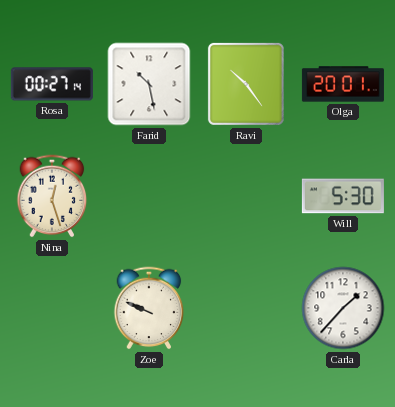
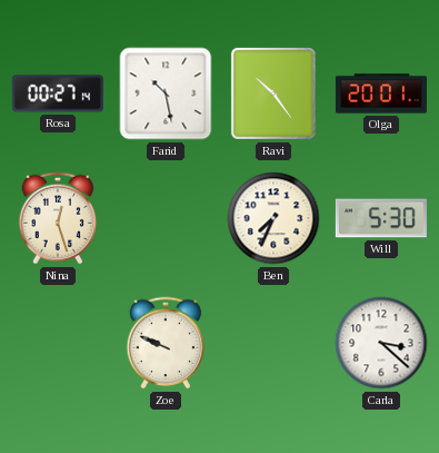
Ben: none -> 7:34 (273, 218)
Carla: 1:37 -> 3:22 (381, 343)
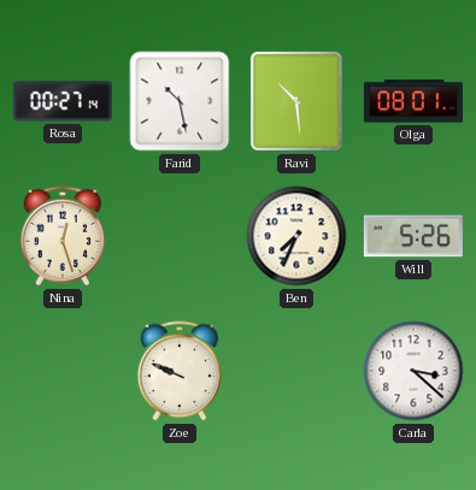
Ravi: 10:24 -> 10:29 (296, 101)
Olga: 20:01 -> 08:01 (413, 101)
Will: 5:30 -> 5:26 (413, 236)
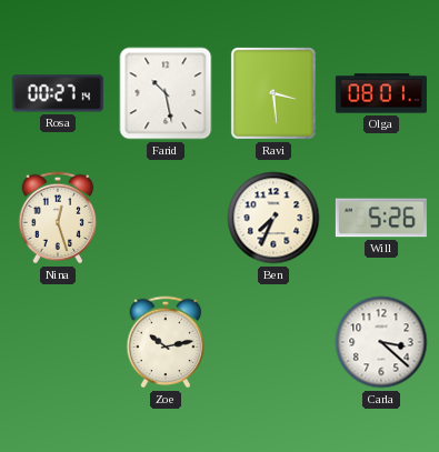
Ravi: 10:29 -> 3:29 (273, 93)
Zoe: 9:49 -> 10:13 (166, 342)
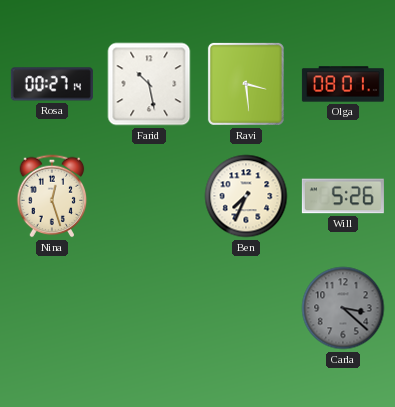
Zoe: 10:13 -> none (166, 342)
Carla dial: white -> grey (343, 308)
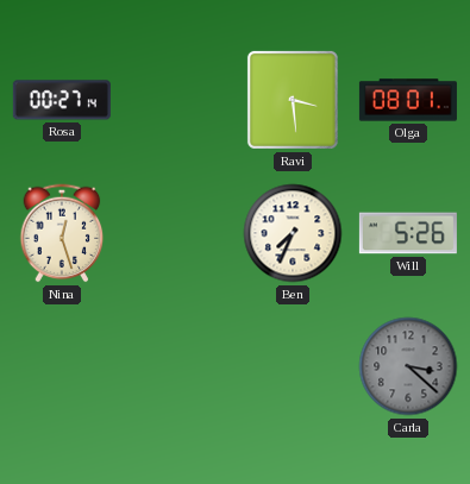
Farid: 10:28 -> none (149, 84)
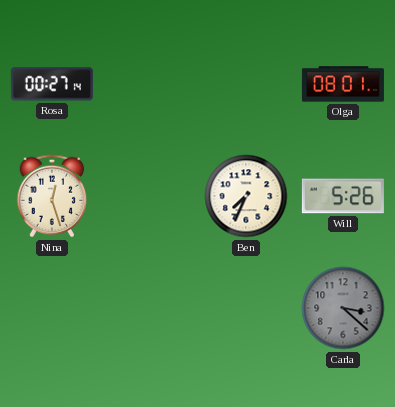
Ravi: 3:29 -> none (293, 100)
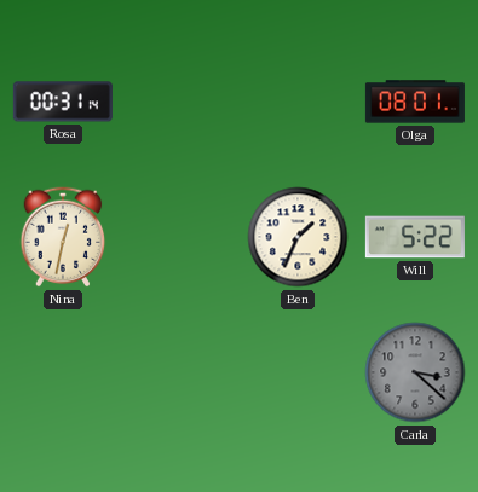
Rosa: 00:27 -> 00:31 (63, 102)
Nina: 12:27 -> 12:32 (63, 237)
Ben: 7:34 -> 1:34 (298, 237)
Will: 5:26 -> 5:22 (415, 237)
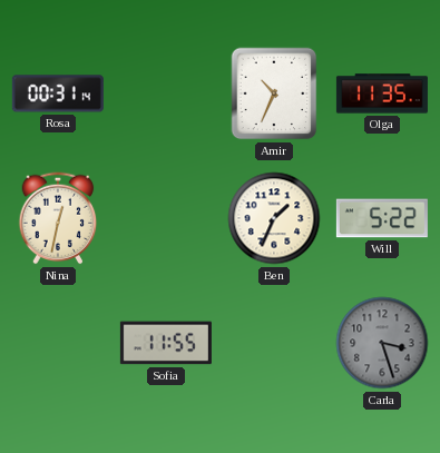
Amir: none -> 10:34 (274, 93)
Olga: 08:01 -> 11:35 (382, 93)
Sofia: none -> 11:55 (166, 343)
Carla: 3:22 -> 3:27 (382, 343)
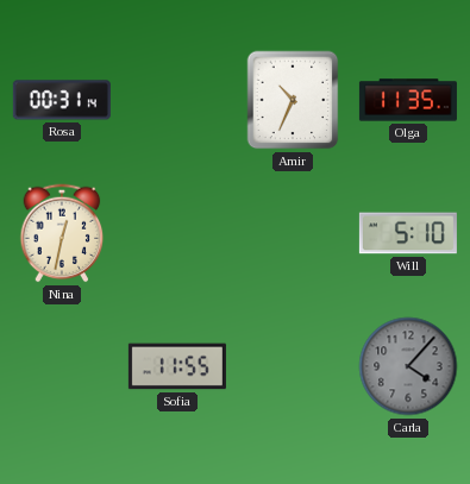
Ben: 1:34 -> none (274, 218)
Will: 5:22 -> 5:10 (408, 233)
Carla: 3:27 -> 4:07 (408, 366)
